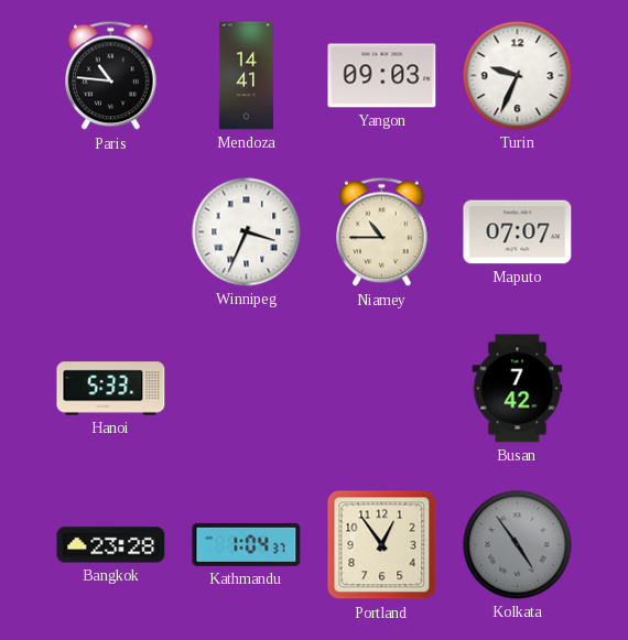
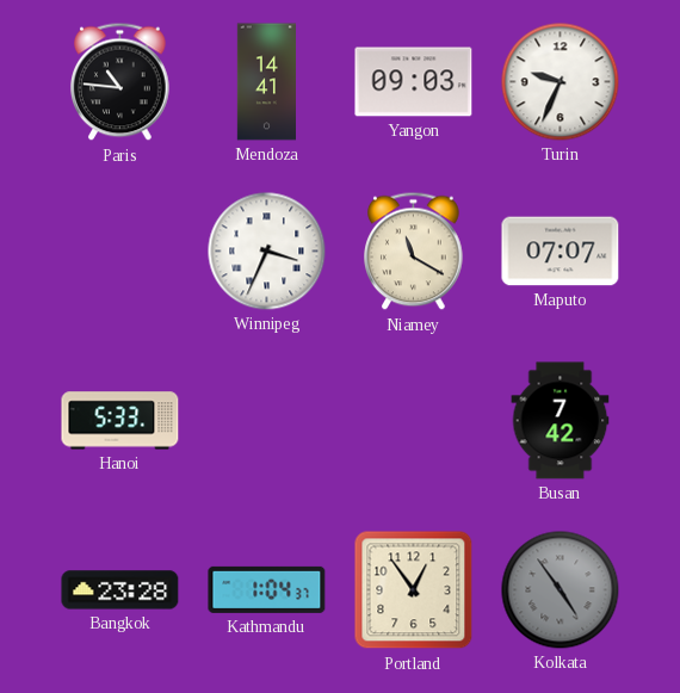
Niamey: 10:45 -> 11:20 (414, 252)
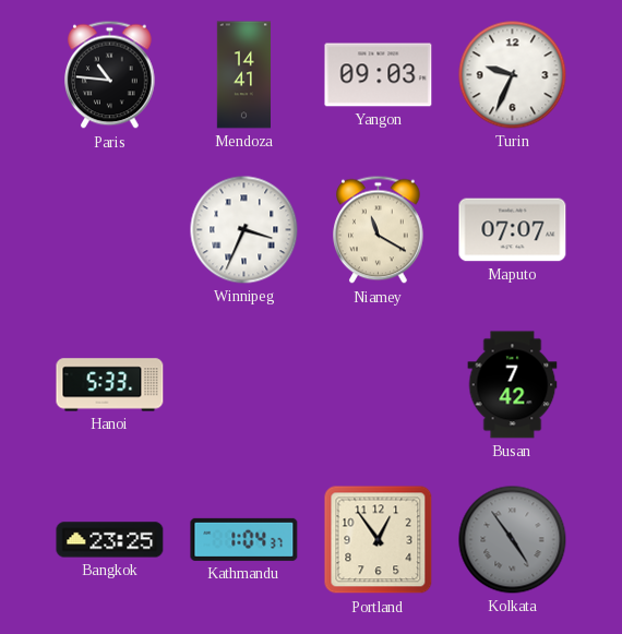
Bangkok: 23:28 -> 23:25 (110, 540)
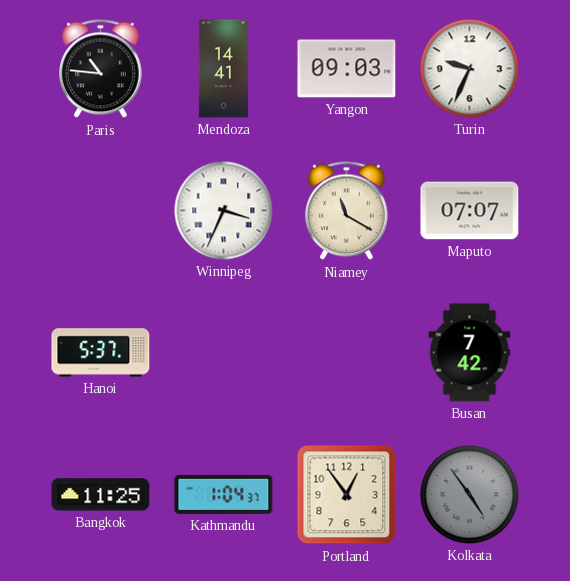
Hanoi: 5:33 -> 5:37 (101, 353)
Bangkok: 23:25 -> 11:25 (101, 495)
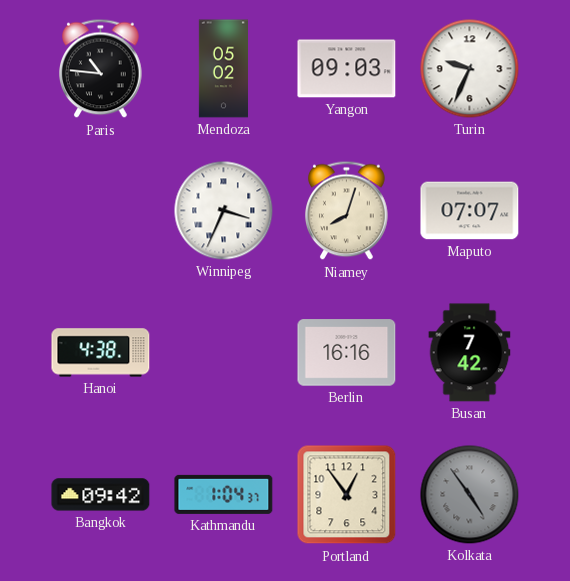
Mendoza: 14:41 -> 05:02 (223, 69)
Niamey: 11:20 -> 8:03 (347, 211)
Hanoi: 5:37 -> 4:38 (101, 353)
Berlin: none -> 16:16 (347, 353)
Bangkok: 11:25 -> 09:42 (101, 495)
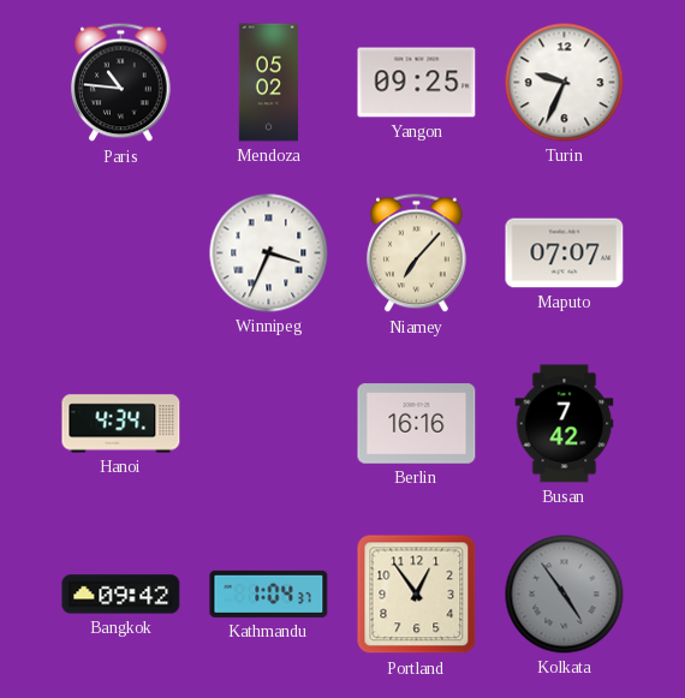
Yangon: 09:03 -> 09:25 (417, 83)
Niamey: 8:03 -> 7:07 (417, 253)
Hanoi: 4:38 -> 4:34 (121, 424)
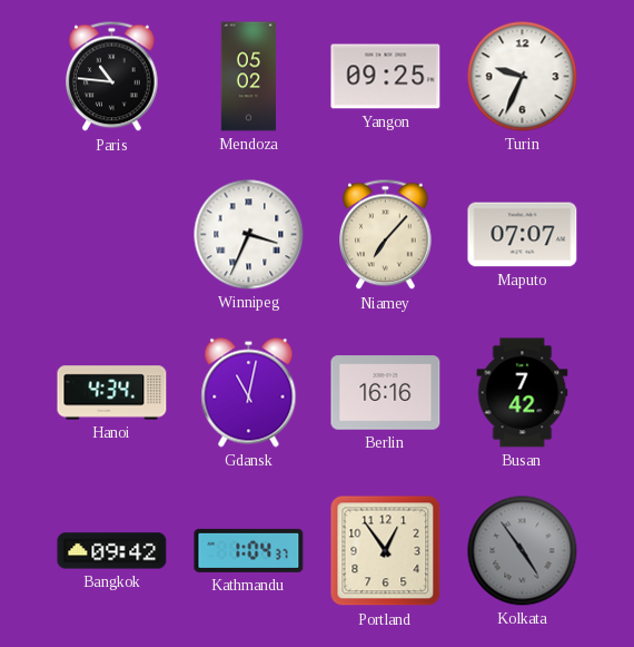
Gdansk: none -> 11:02 (249, 393)
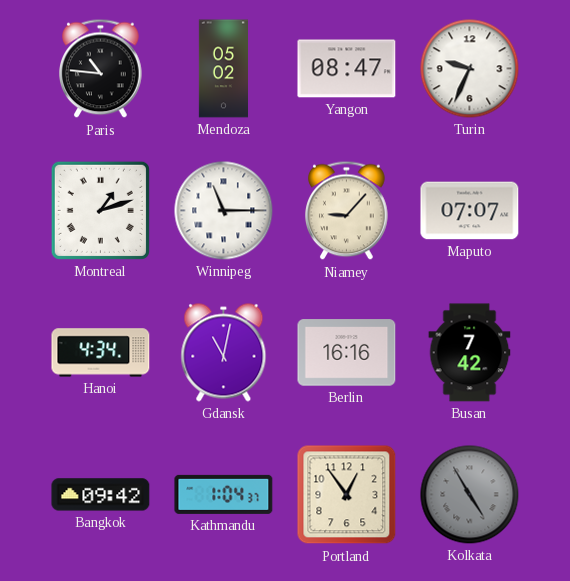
Yangon: 09:25 -> 08:47 (347, 69)
Montreal: none -> 1:12 (100, 210)
Winnipeg: 3:34 -> 11:15 (224, 211)
Niamey: 7:07 -> 9:07 (347, 211)
Kolkata: 4:54 -> 4:55 (470, 495)
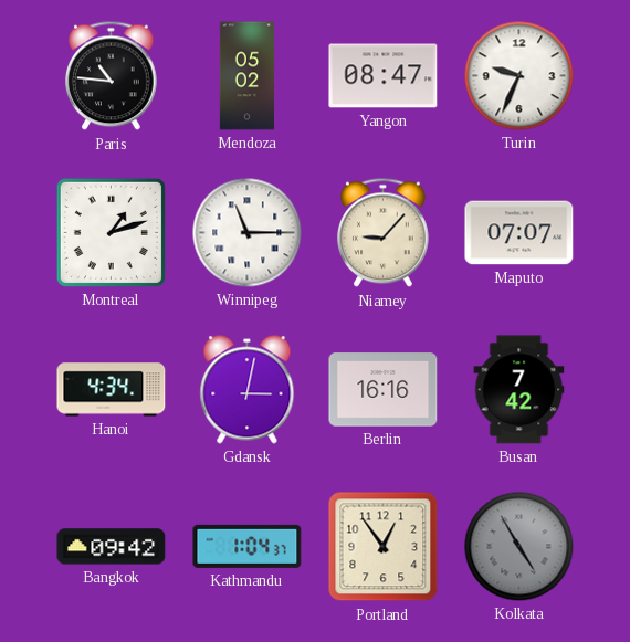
Gdansk: 11:02 -> 3:02 (248, 390)
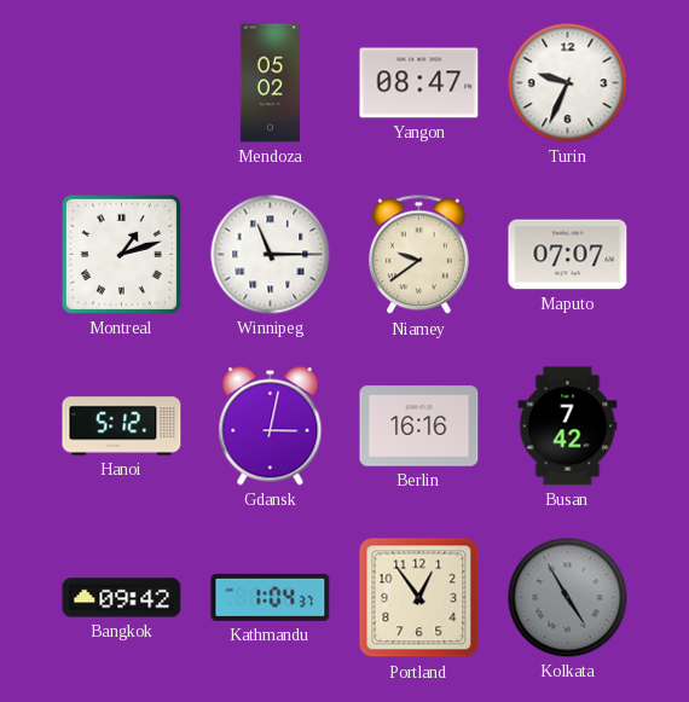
Paris: 10:46 -> none (112, 76)
Niamey: 9:07 -> 9:39 (419, 255)
Hanoi: 4:34 -> 5:12 (122, 427)
